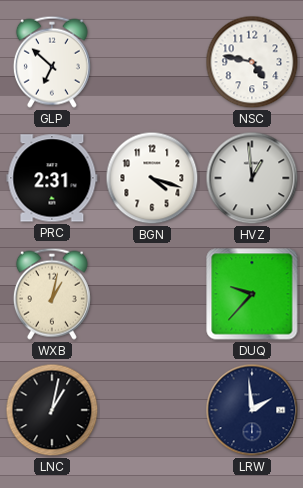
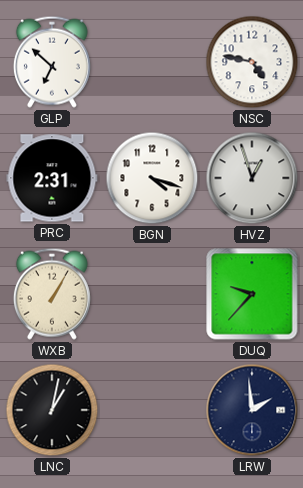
HVZ: 12:59 -> 12:57 (252, 178)
WXB: 1:02 -> 1:05 (52, 294)
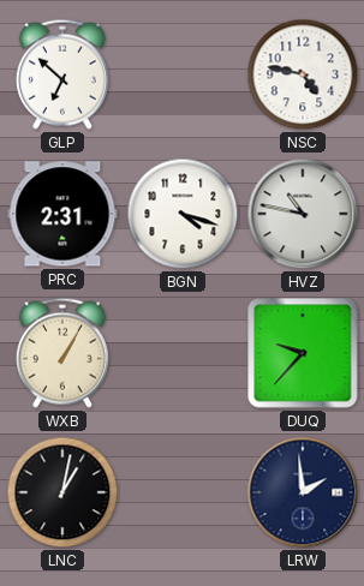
HVZ: 12:57 -> 10:47 (303, 214)
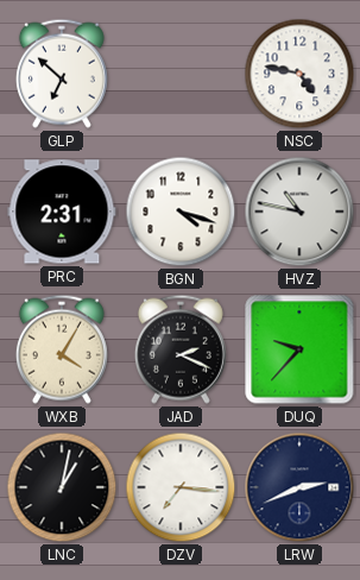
WXB: 1:05 -> 4:05 (62, 349)
JAD: none -> 2:19 (181, 349)
DZV: none -> 7:16 (181, 487)
LRW: 1:59 -> 2:41 (299, 487)
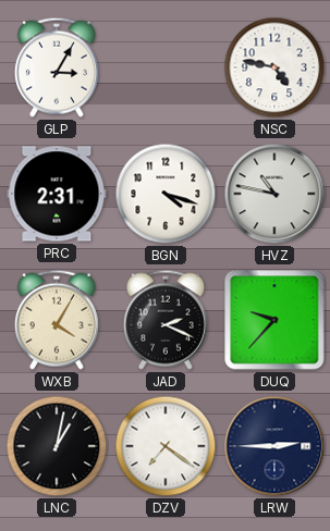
GLP: 6:52 -> 3:05 (57, 67)
DZV: 7:16 -> 7:21 (166, 446)
LRW: 2:41 -> 2:45 (274, 446)
